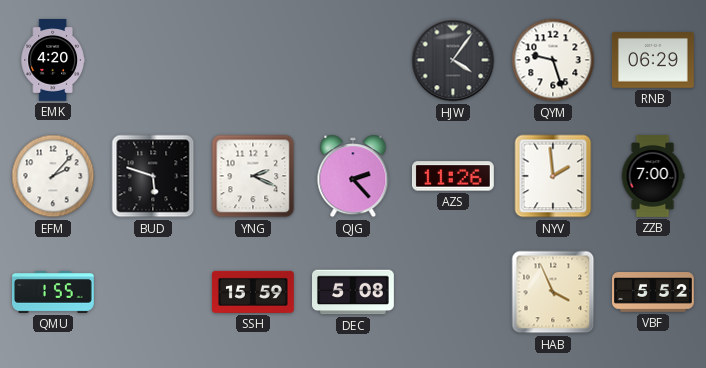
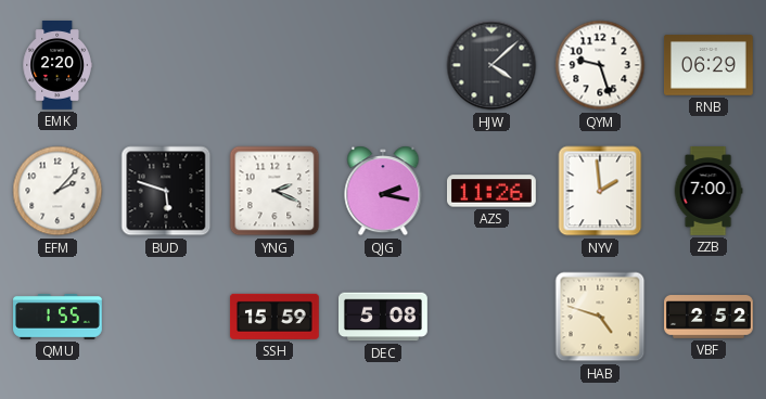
EMK: 4:20 -> 2:20 (58, 66)
HJW: 4:06 -> 4:08 (491, 65)
QJG: 2:23 -> 2:17 (383, 191)
HAB: 3:56 -> 4:48 (600, 317)
VBF: 5:52 -> 2:52 (710, 317)
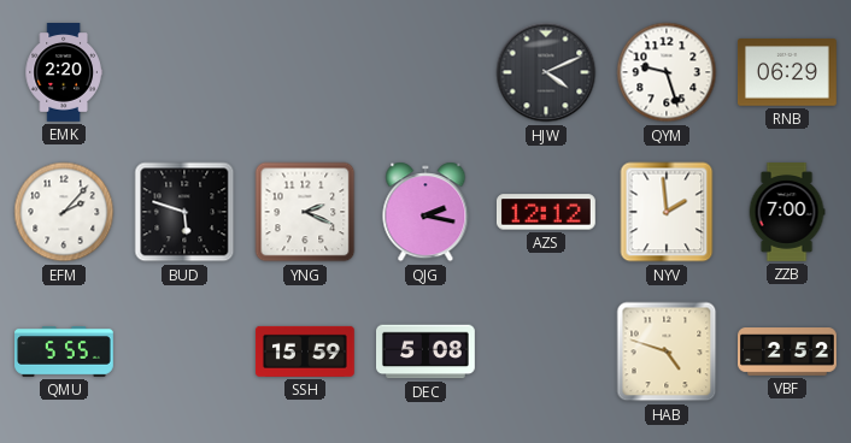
HJW: 4:08 -> 4:11 (546, 72)
AZS: 11:26 -> 12:12 (546, 212)
QMU: 1:55 -> 5:55 (65, 353)
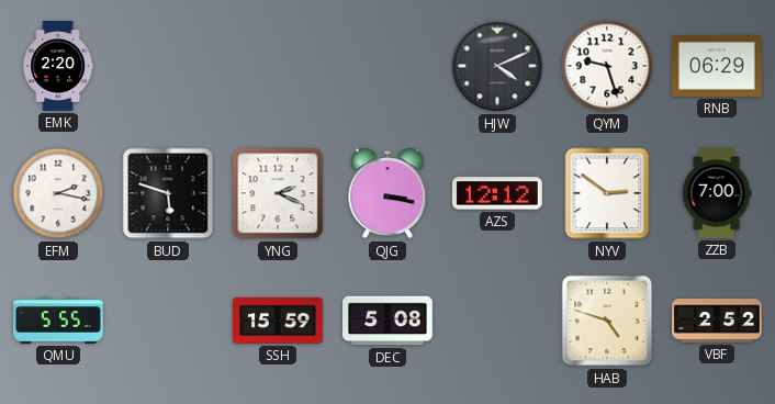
EFM: 2:07 -> 2:17 (58, 193)
QJG: 2:17 -> 3:17 (387, 193)
NYV: 1:59 -> 2:51 (607, 193)
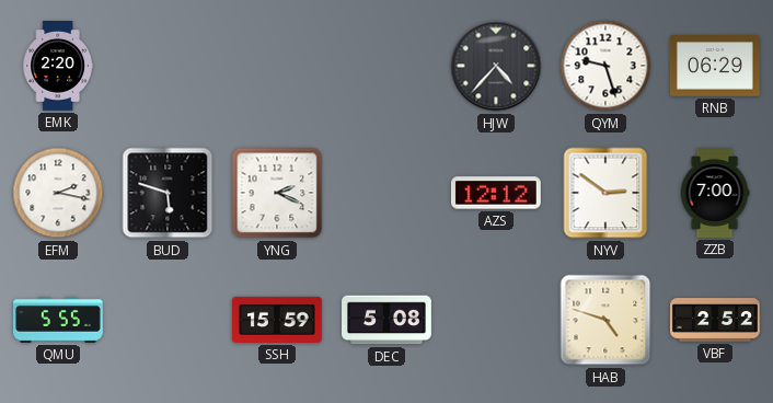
HJW: 4:11 -> 4:37 (496, 66)
QJG: 3:17 -> none (387, 193)
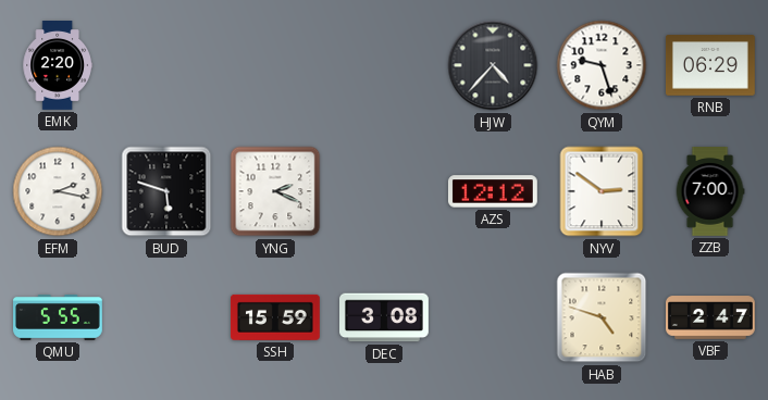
DEC: 5:08 -> 3:08 (385, 317)
VBF: 2:52 -> 2:47 (711, 317)
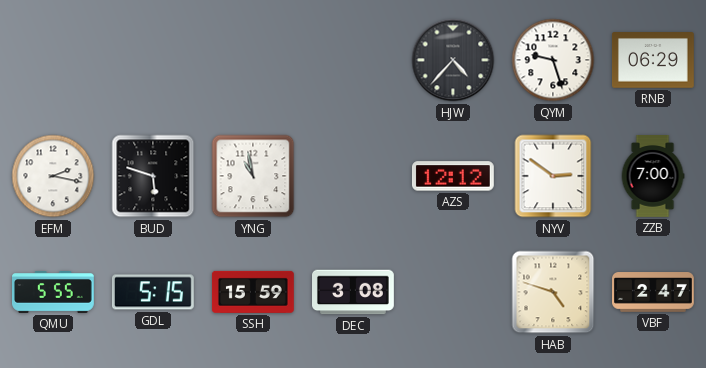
EMK: 2:20 -> none (58, 66)
YNG: 2:19 -> 10:58 (253, 176)
GDL: none -> 5:15 (153, 292)
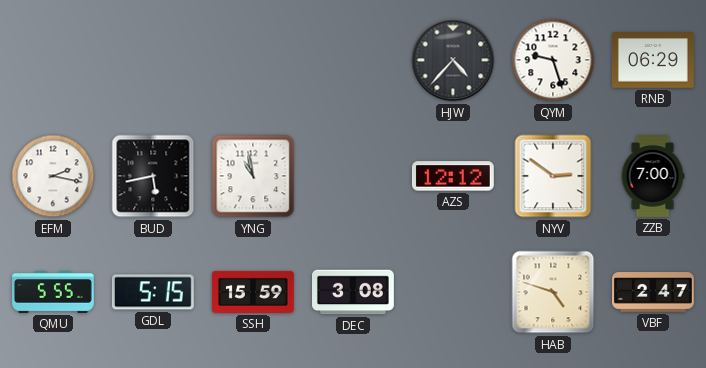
BUD: 5:48 -> 5:43 (153, 176)
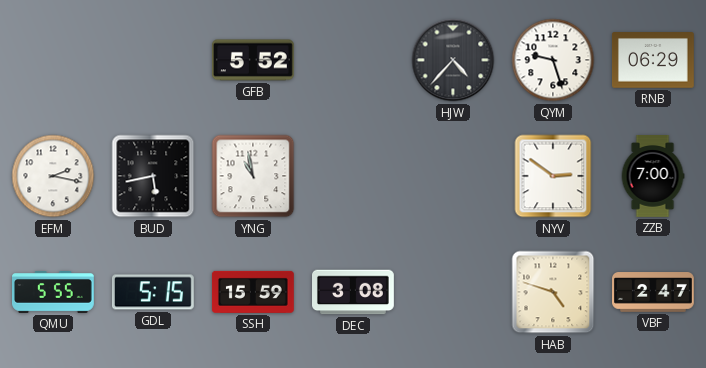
GFB: none -> 5:52 (253, 60)
AZS: 12:12 -> none (453, 176)
